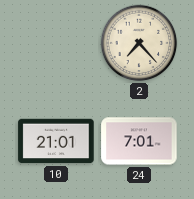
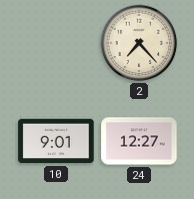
10: 21:01 -> 9:01 (56, 141)
24: 7:01 -> 12:27 (139, 141)
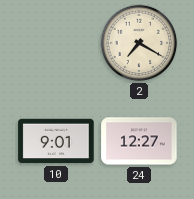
2: 7:23 -> 7:20 (139, 43)
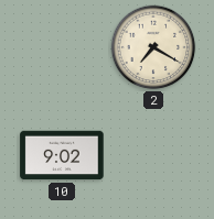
10: 9:01 -> 9:02 (62, 155)
24: 12:27 -> none (139, 141)
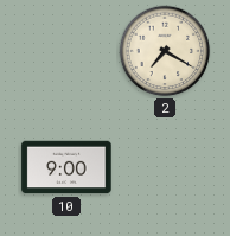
10: 9:02 -> 9:00 (66, 167)
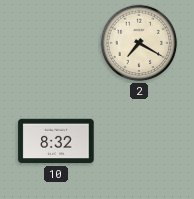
10: 9:00 -> 8:32 (56, 141)
